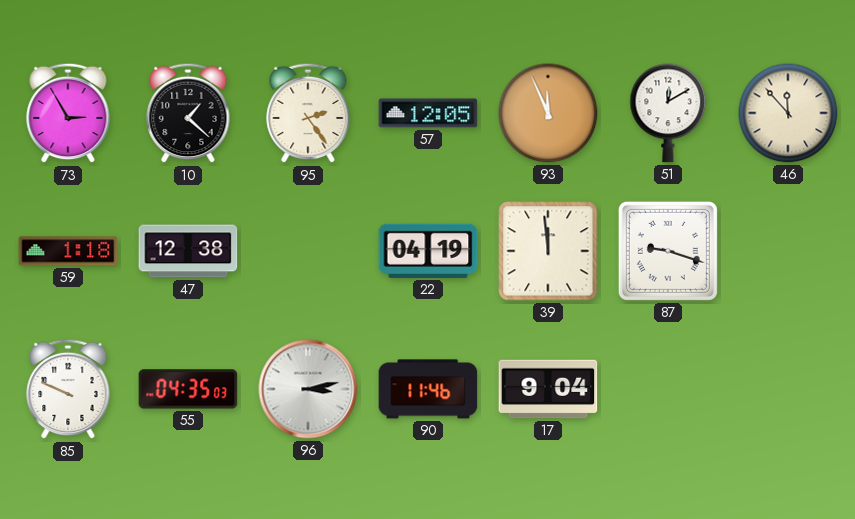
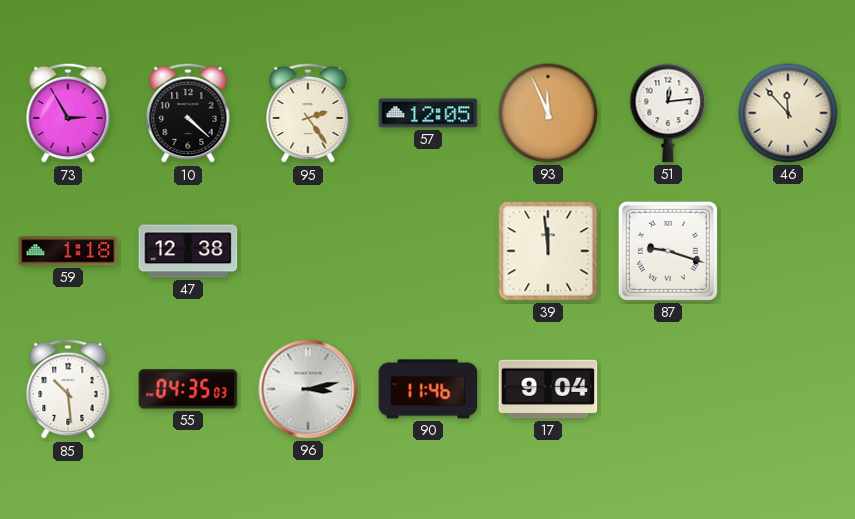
10: 1:22 -> 4:22 (188, 113)
51: 12:10 -> 12:14 (668, 113)
22: 04:19 -> none (428, 251)
85: 9:49 -> 10:29 (68, 389)
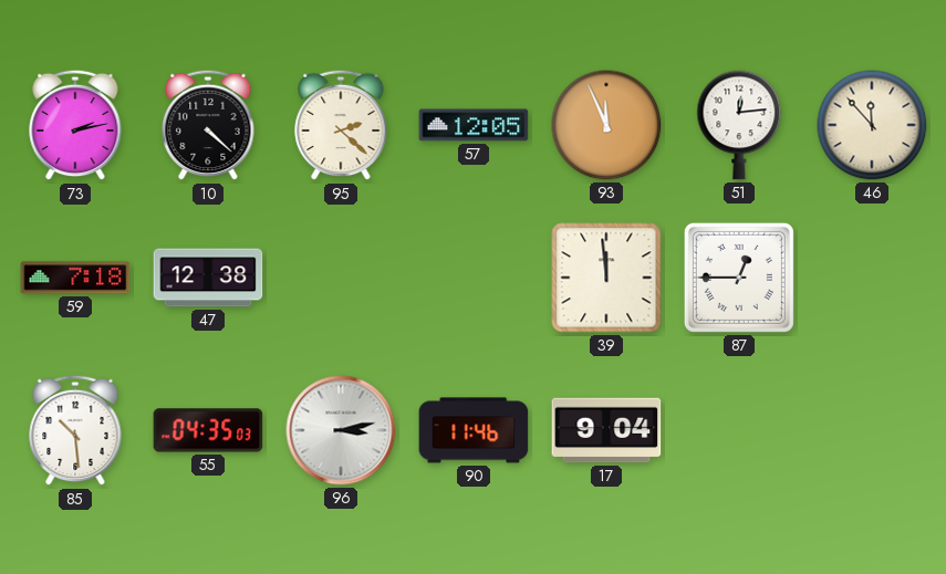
73: 2:55 -> 2:13 (75, 125)
95: 2:24 -> 2:22 (341, 125)
59: 1:18 -> 7:18 (75, 278)
87: 9:18 -> 12:45 (739, 278)
